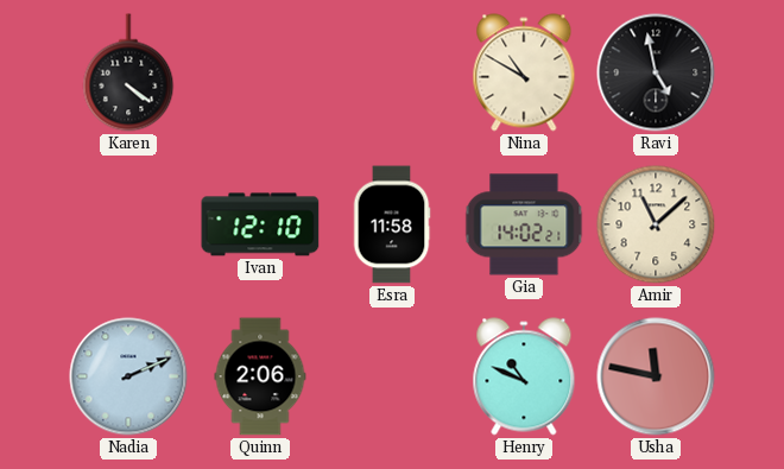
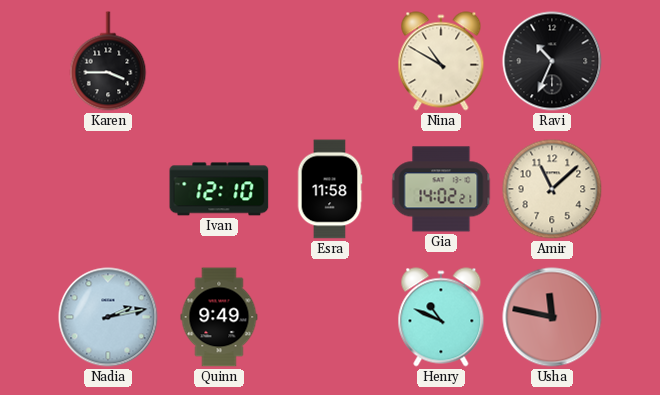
Karen: 4:21 -> 3:45 (108, 61)
Ravi: 4:58 -> 10:34 (552, 61)
Nadia: 2:11 -> 2:13 (108, 317)
Quinn: 2:06 -> 9:49 (219, 317)
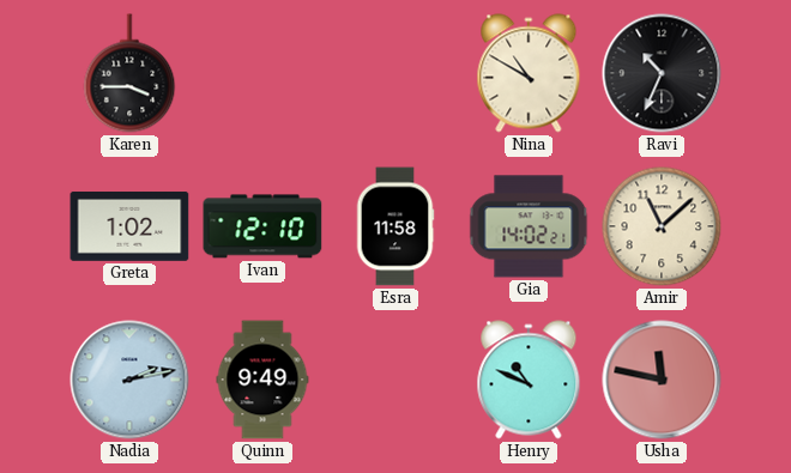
Greta: none -> 1:02 (129, 226)
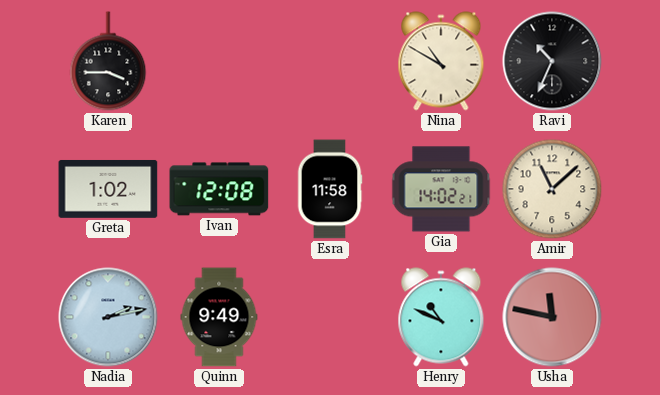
Ivan: 12:10 -> 12:08 (219, 189)
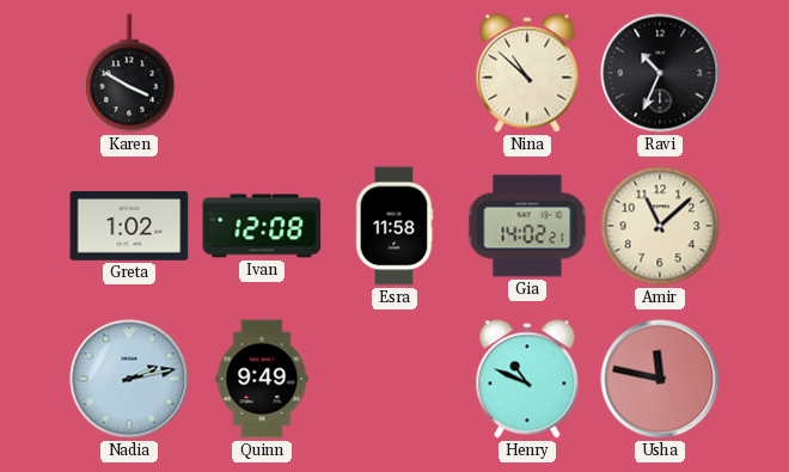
Karen: 3:45 -> 3:50 (129, 73)
Nina: 10:50 -> 10:52 (527, 73)
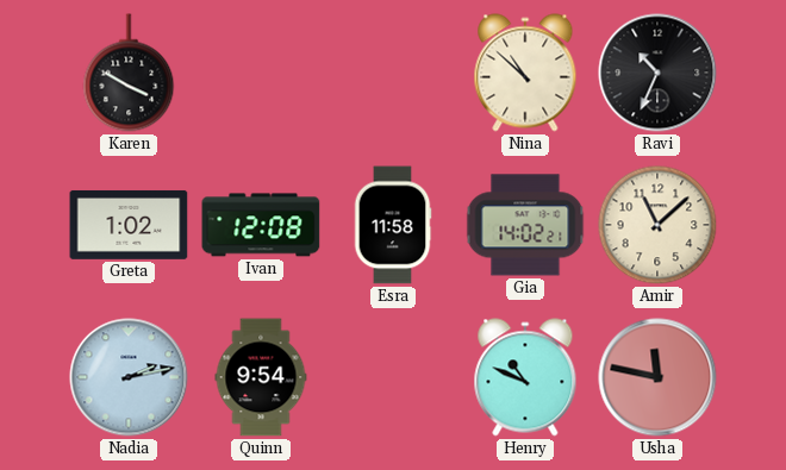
Quinn: 9:49 -> 9:54 (261, 377)
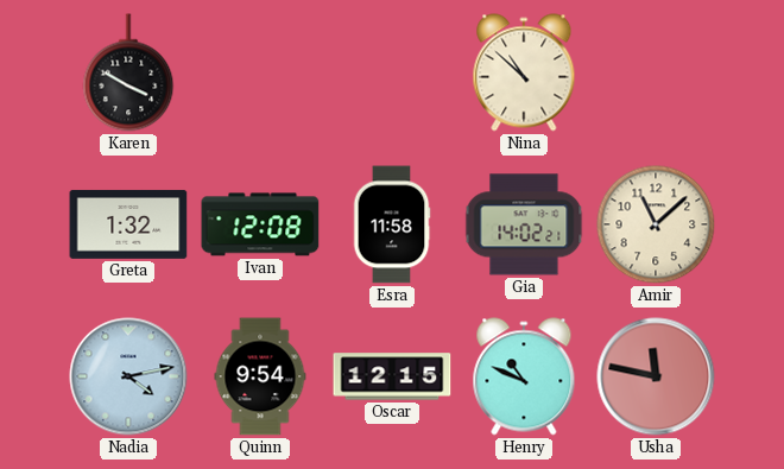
Ravi: 10:34 -> none (657, 73)
Greta: 1:02 -> 1:32 (128, 224)
Nadia: 2:13 -> 4:13 (128, 376)
Oscar: none -> 12:15 (392, 376)
